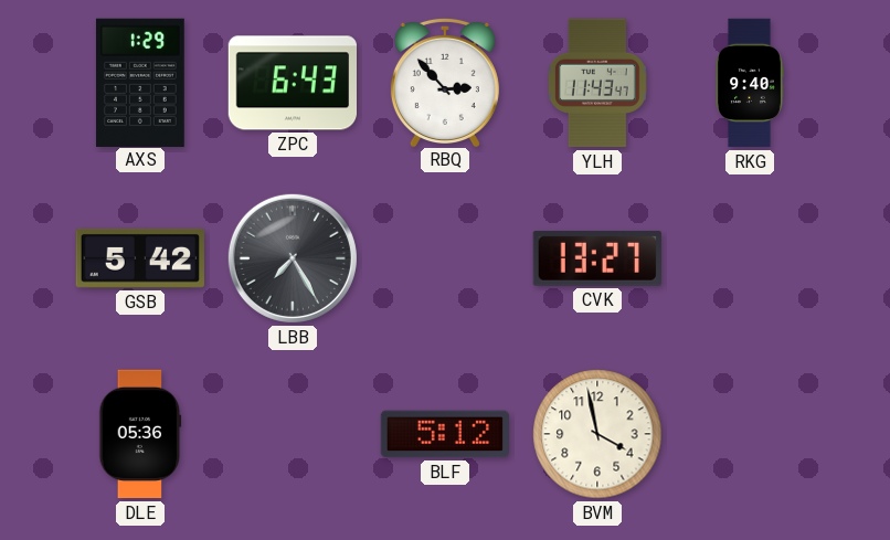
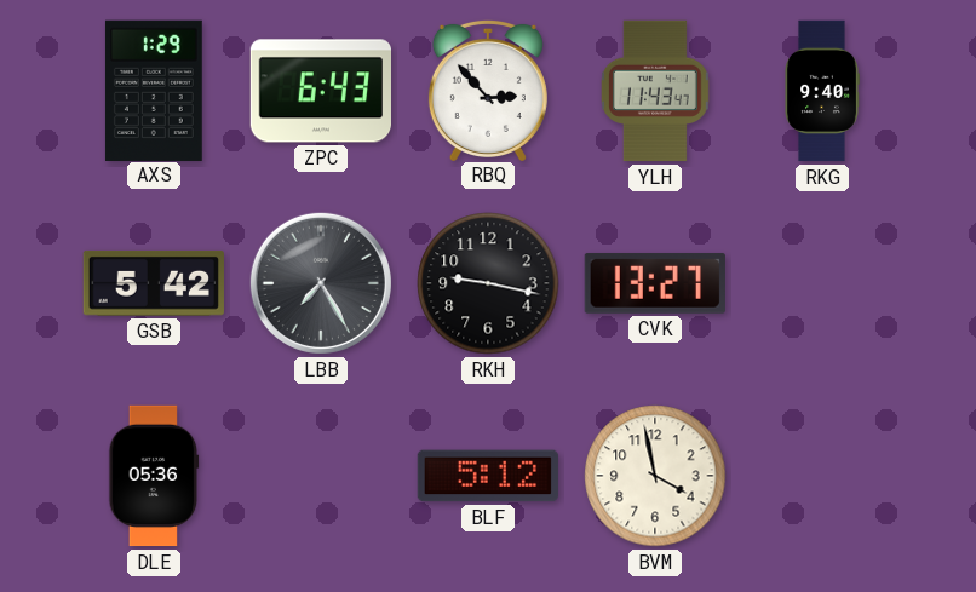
RKH: none -> 9:17 (488, 283)
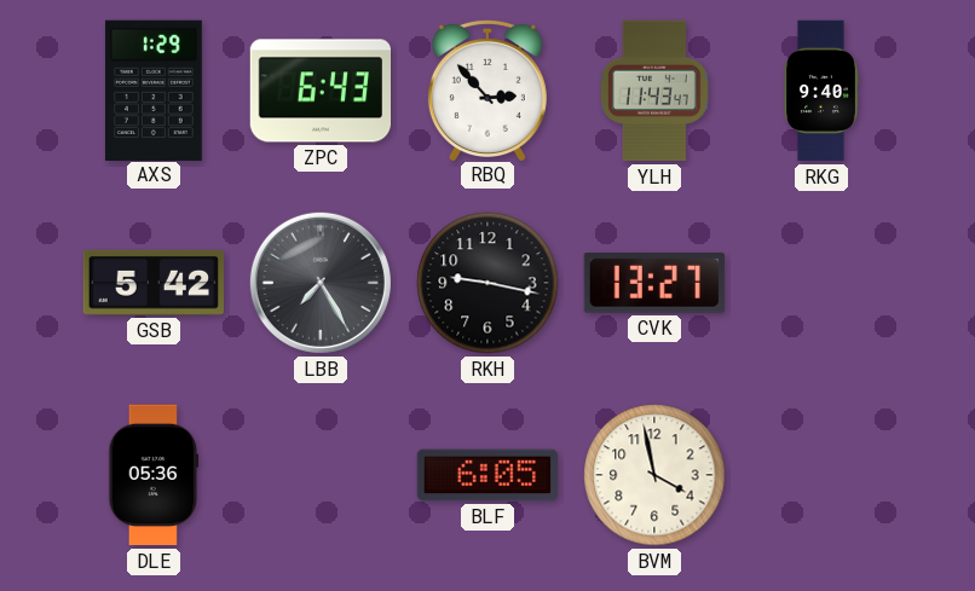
BLF: 5:12 -> 6:05 (486, 475)
